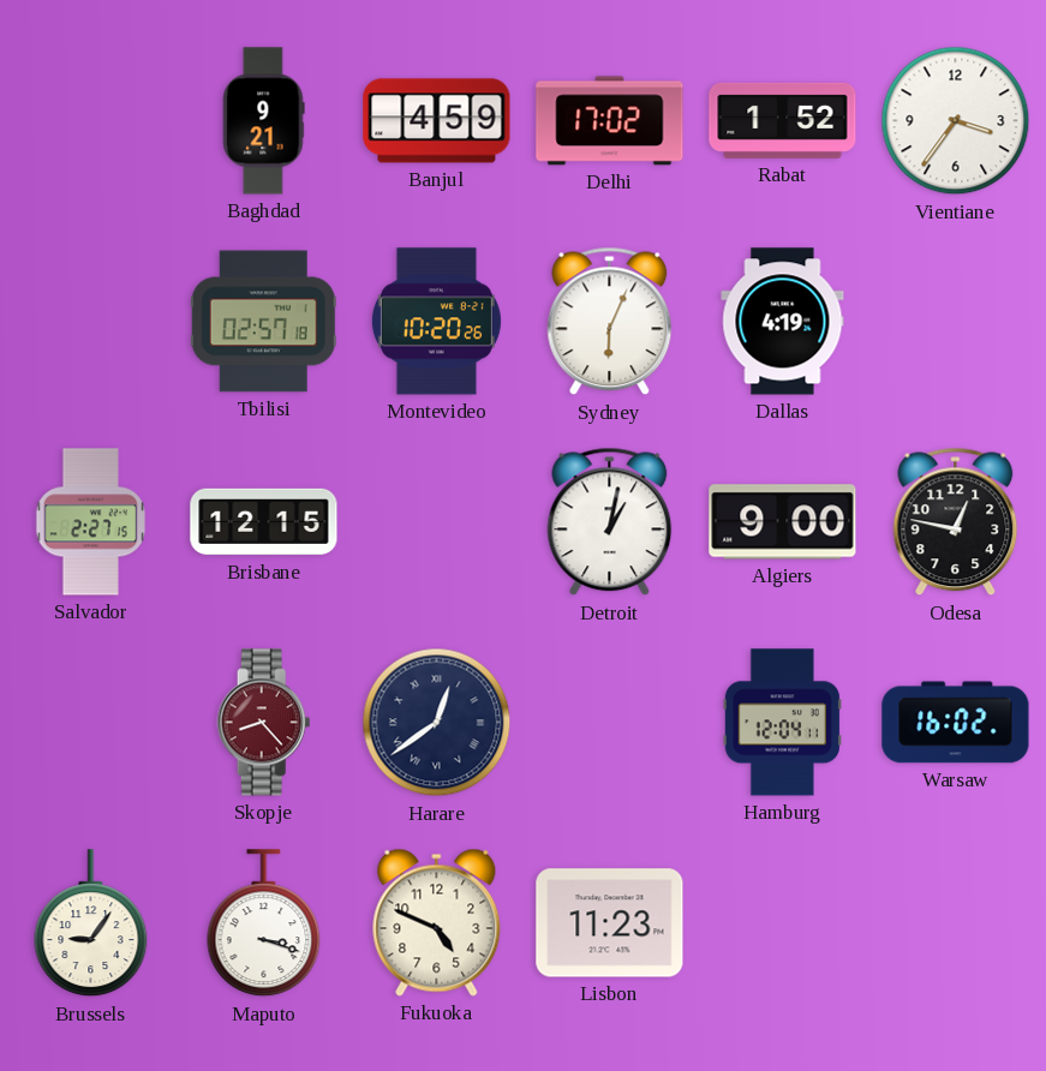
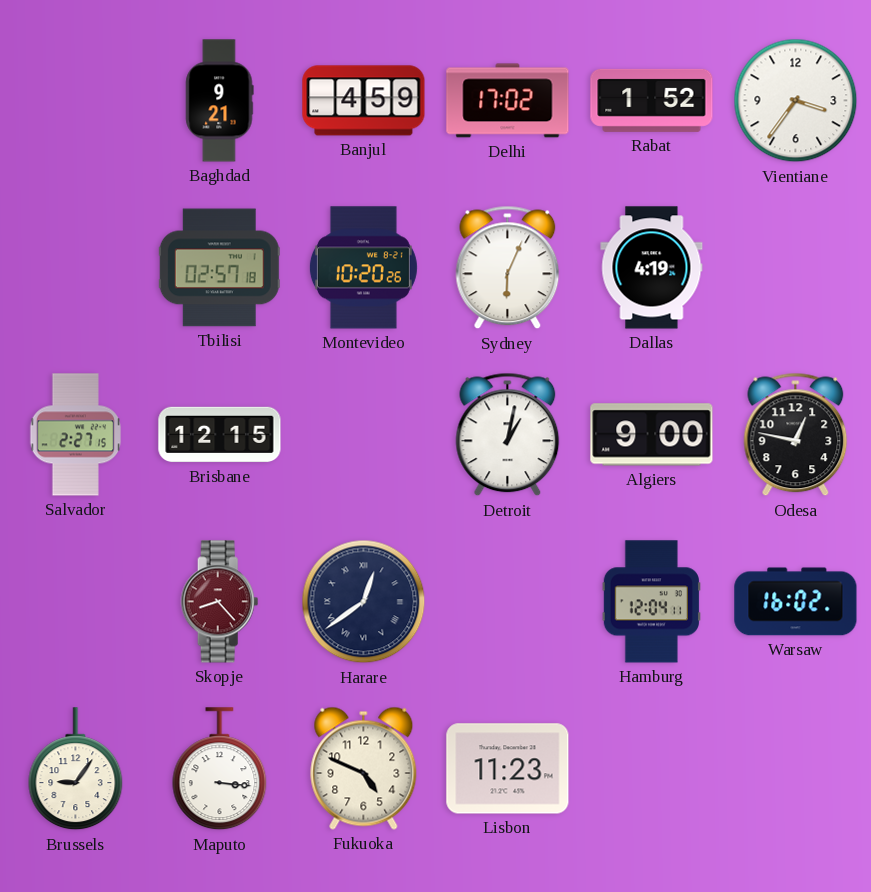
Maputo: 3:18 -> 3:16 (220, 769)
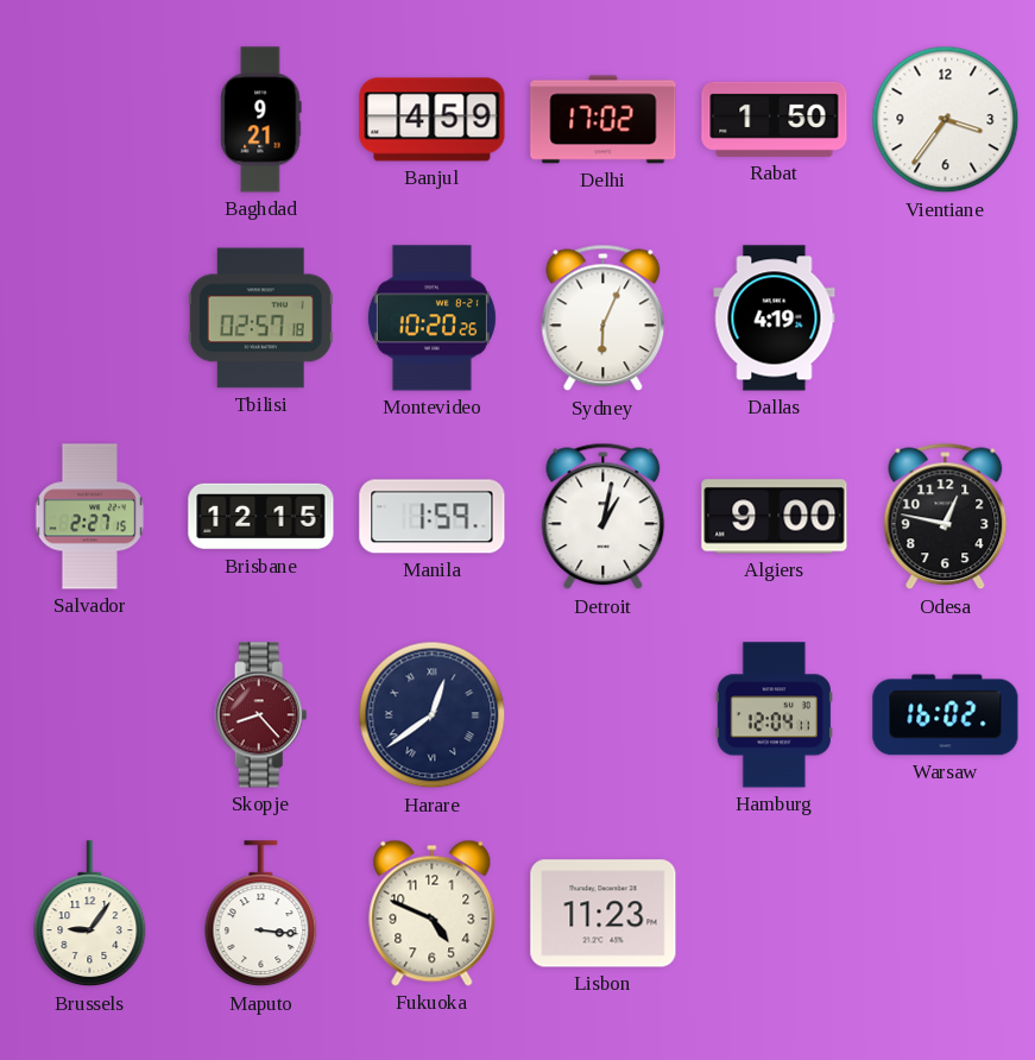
Rabat: 1:52 -> 1:50 (775, 119)
Manila: none -> 1:59 (433, 517)
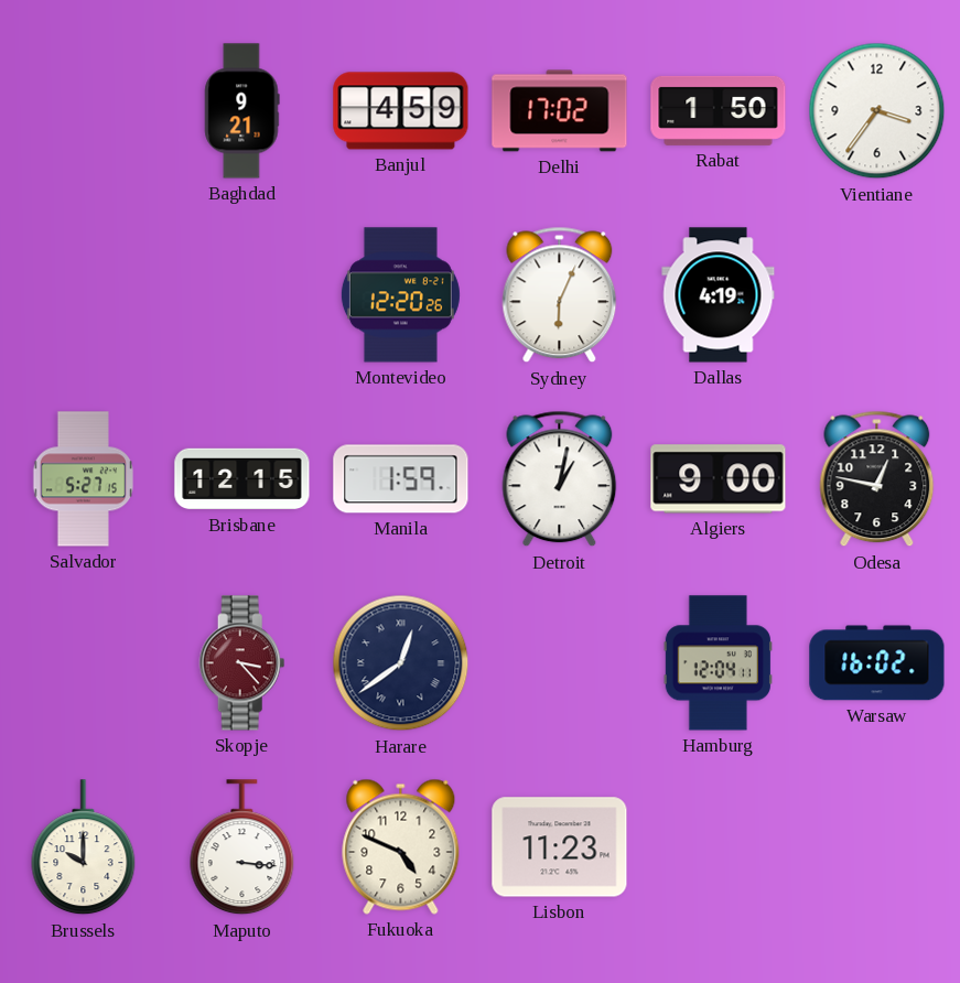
Tbilisi: 02:57 -> none (260, 318)
Montevideo: 10:20 -> 12:20 (400, 295)
Salvador: 2:27 -> 5:27 (84, 479)
Skopje: 8:23 -> 3:23 (242, 663)
Brussels: 9:06 -> 10:00 (84, 847)
